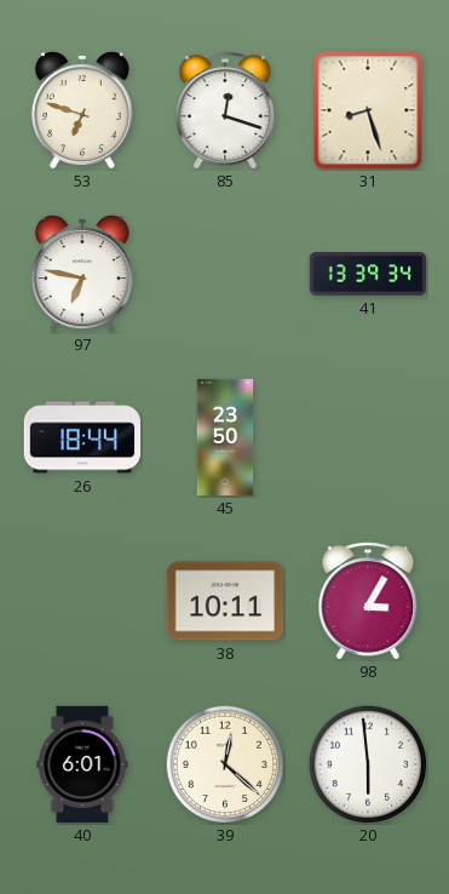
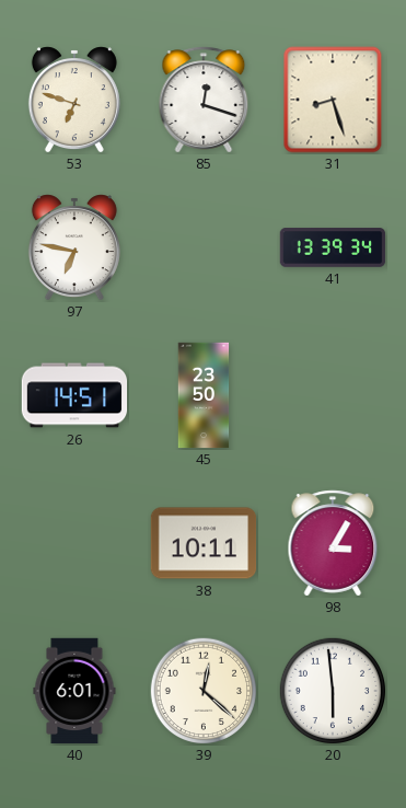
26: 18:44 -> 14:51 (74, 395)
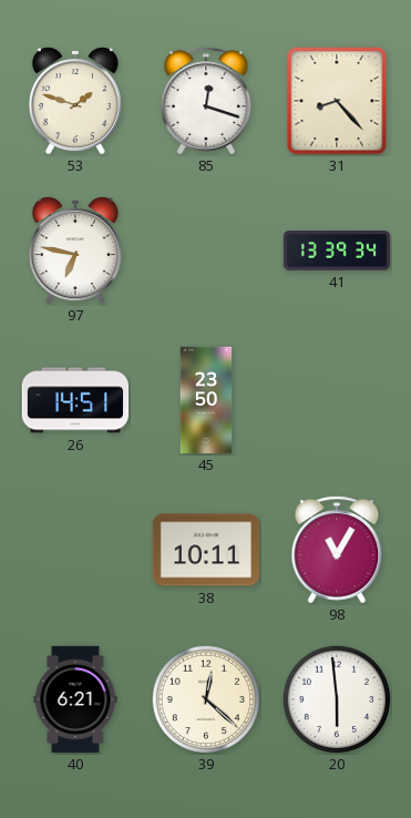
53: 6:48 -> 1:48 (75, 101)
31: 8:27 -> 8:23 (337, 101)
98: 3:05 -> 11:05 (337, 550)
40: 6:01 -> 6:21 (75, 699)
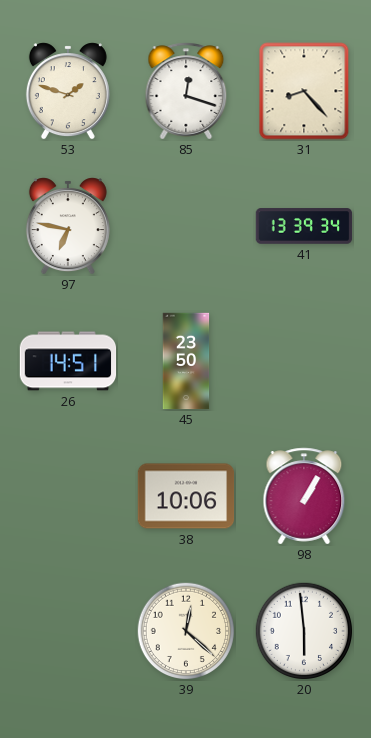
38: 10:11 -> 10:06 (186, 496)
98: 11:05 -> 1:05 (304, 496)
40: 6:21 -> none (75, 699)
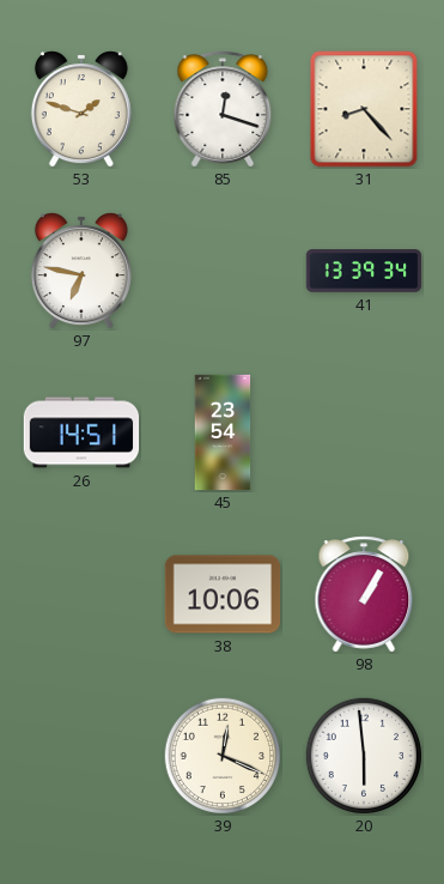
45: 23:50 -> 23:54 (223, 432)
39: 12:22 -> 12:19 (221, 755)
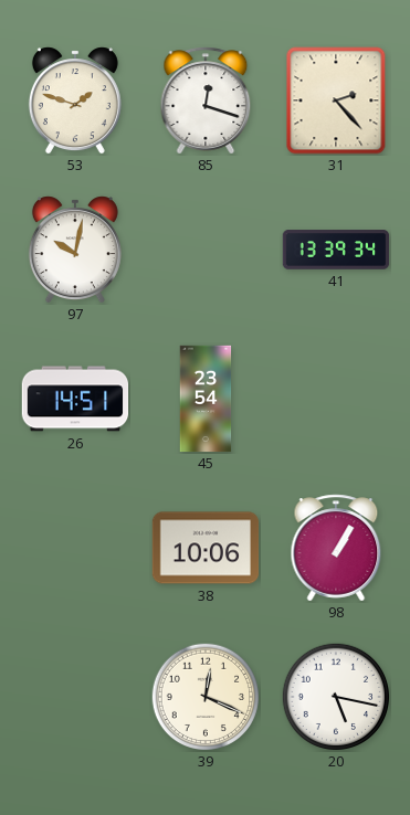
31: 8:23 -> 2:23 (336, 100)
97: 6:47 -> 10:02 (75, 250)
20: 5:59 -> 5:17 (335, 696)
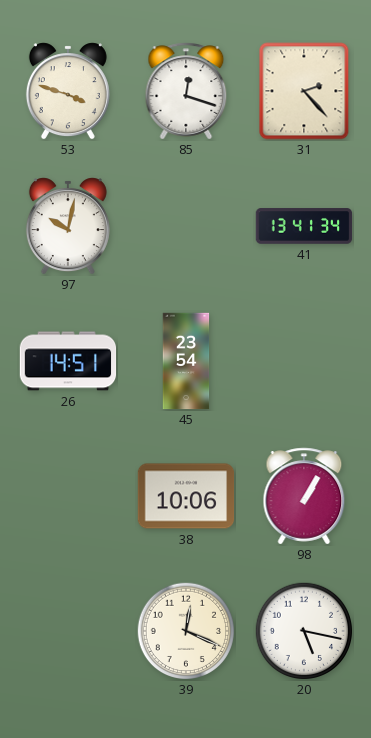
53: 1:48 -> 3:48 (68, 91)
41: 13:39 -> 13:41 (304, 226)
